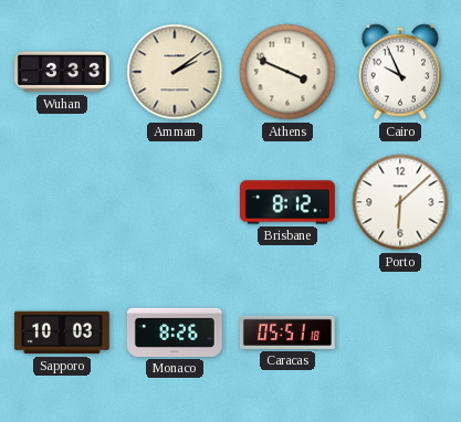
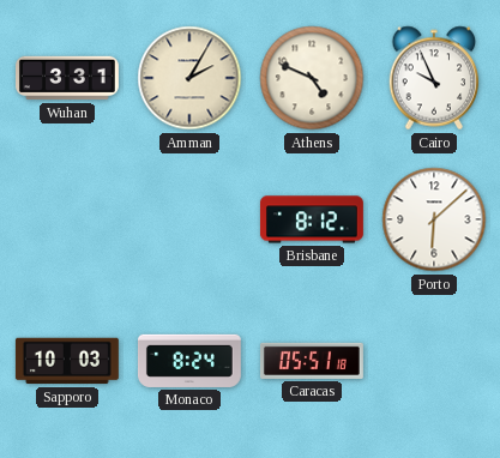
Wuhan: 3:33 -> 3:31 (68, 78)
Amman: 2:09 -> 2:05 (189, 78)
Athens: 3:49 -> 4:49 (312, 78)
Monaco: 8:26 -> 8:24 (189, 361)
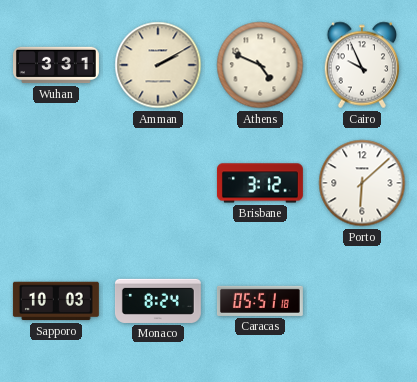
Amman: 2:05 -> 2:10 (158, 65)
Brisbane: 8:12 -> 3:12 (260, 183)
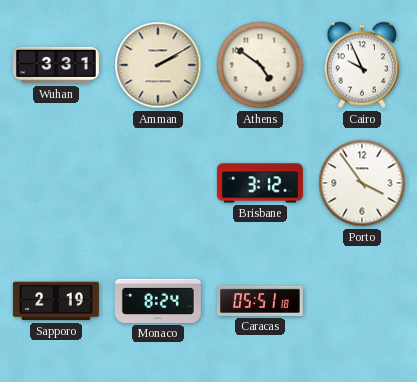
Athens: 4:49 -> 4:51 (260, 65)
Porto: 6:08 -> 3:54 (362, 183)
Sapporo: 10:03 -> 2:19 (56, 301)
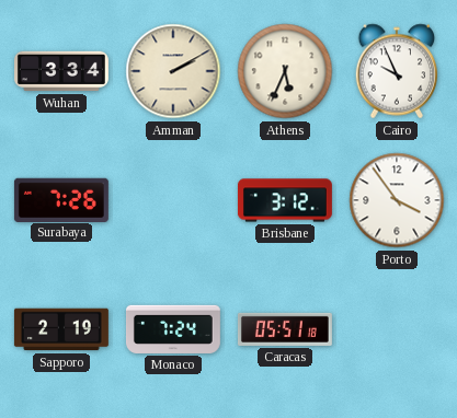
Wuhan: 3:31 -> 3:34 (62, 71)
Athens: 4:51 -> 5:34 (285, 71)
Surabaya: none -> 7:26 (61, 199)
Monaco: 8:24 -> 7:24 (173, 329)
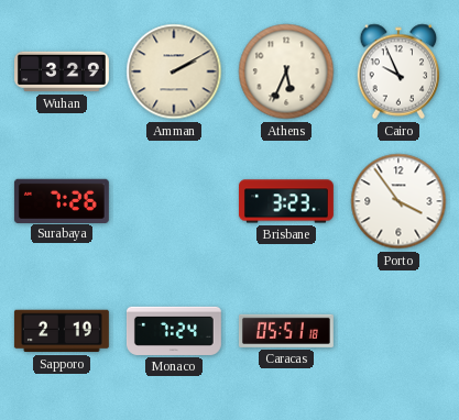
Wuhan: 3:34 -> 3:29 (63, 71)
Brisbane: 3:12 -> 3:23 (286, 201)
